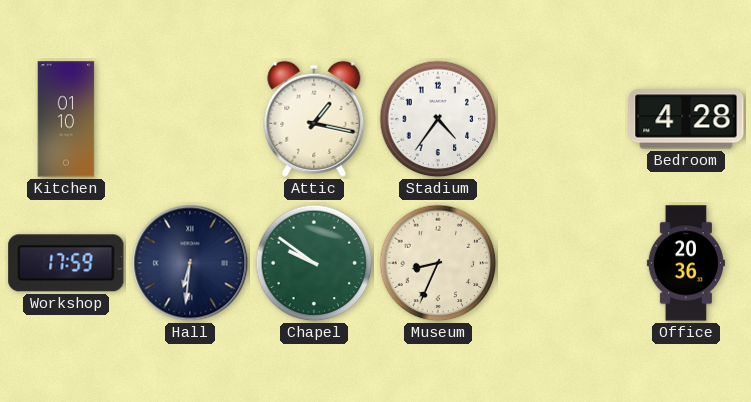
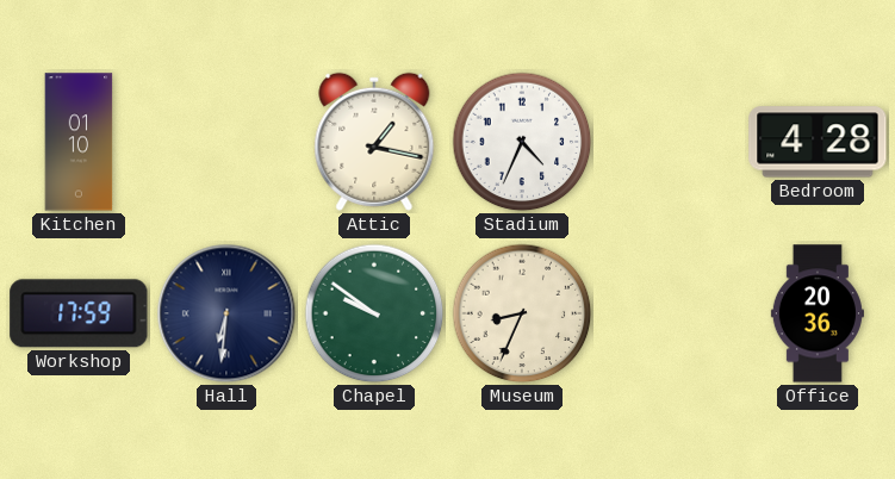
Stadium: 4:36 -> 4:34 (522, 142)
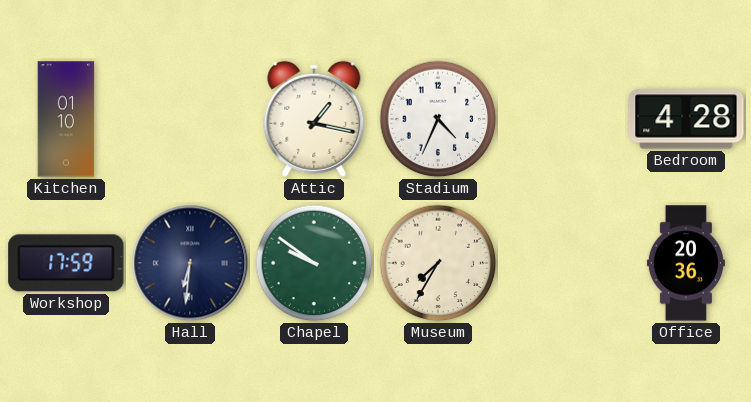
Museum: 8:34 -> 7:35 (438, 263)
